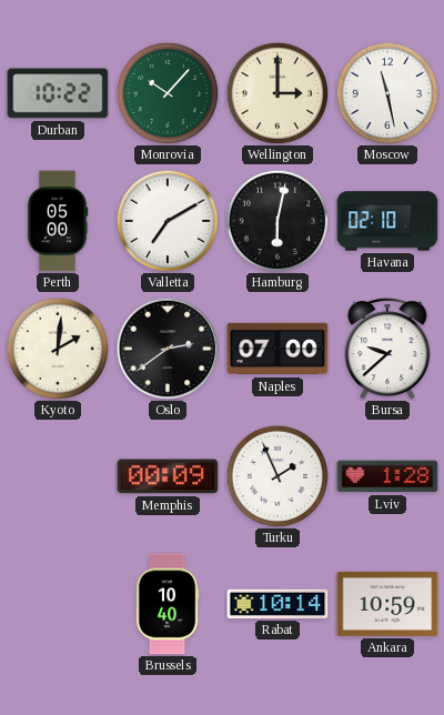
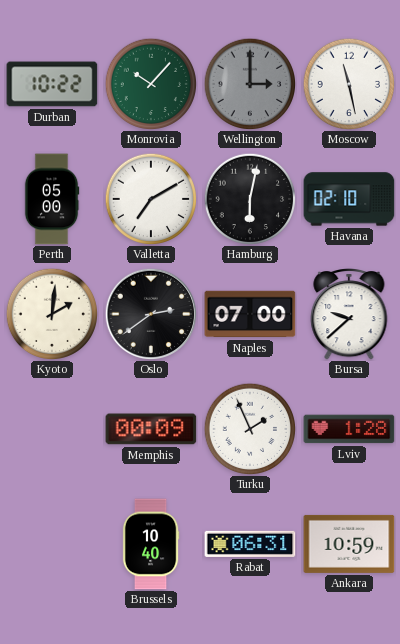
Wellington dial: cream -> grey (250, 84)
Rabat: 10:14 -> 06:31 (250, 544)
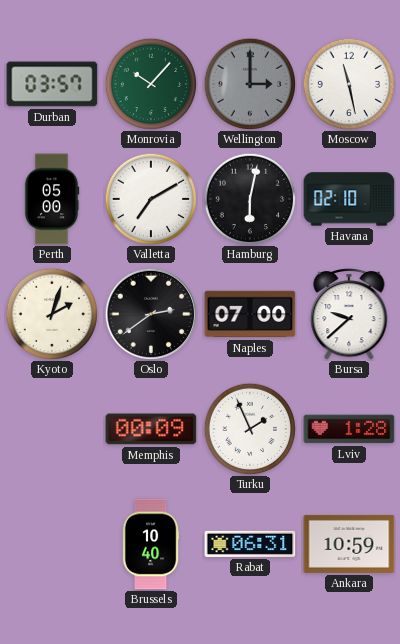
Durban: 10:22 -> 03:57 (52, 84)
Kyoto: 2:01 -> 2:03 (52, 314)
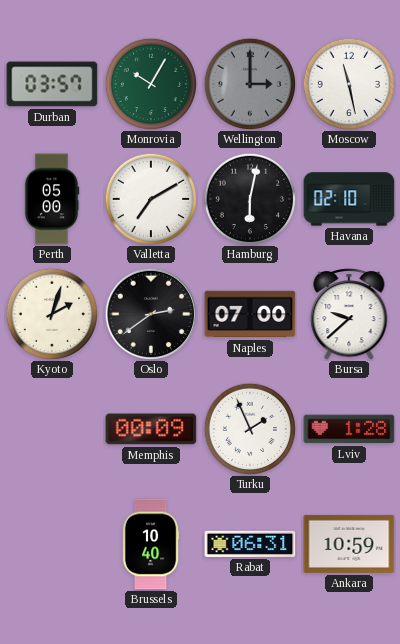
Monrovia: 10:07 -> 10:05 (151, 84)
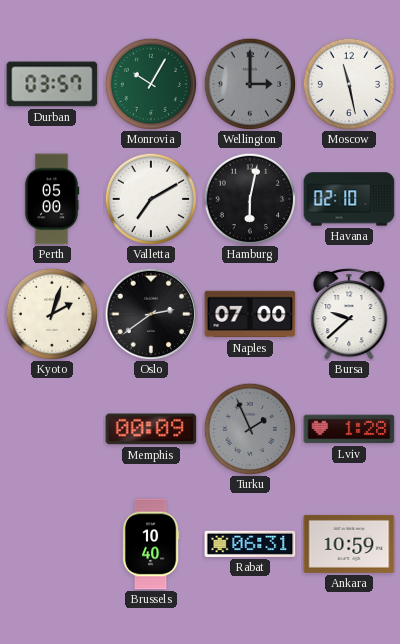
Turku dial: white -> grey (250, 429)
